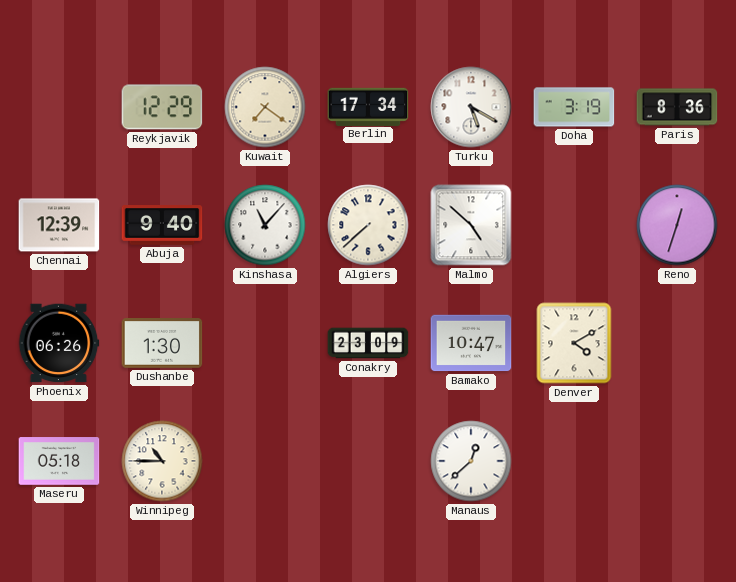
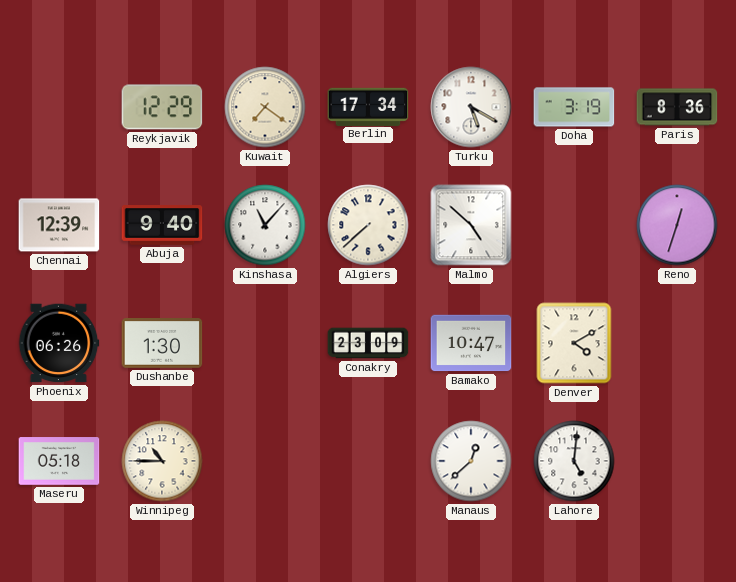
Lahore: none -> 5:01 (574, 461)
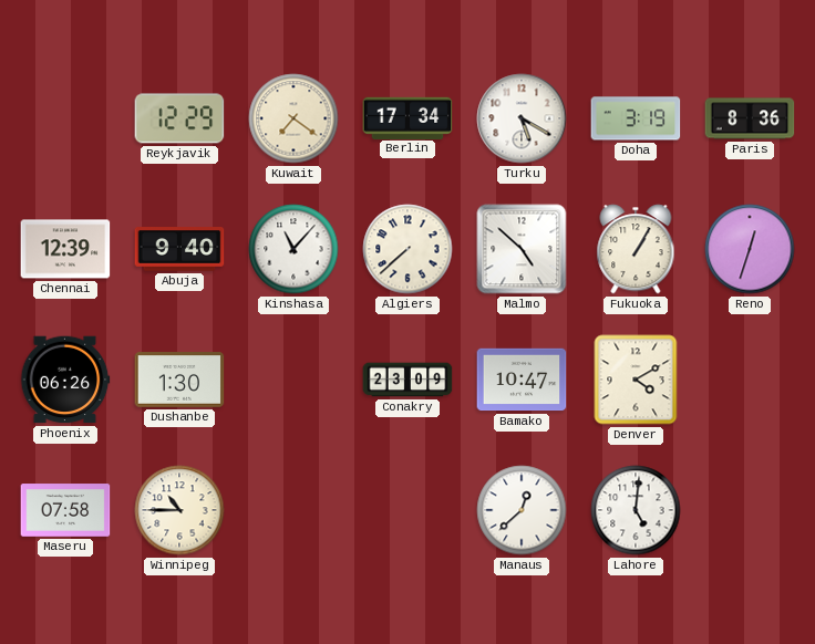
Fukuoka: none -> 1:05 (636, 249)
Maseru: 05:18 -> 07:58 (65, 510)
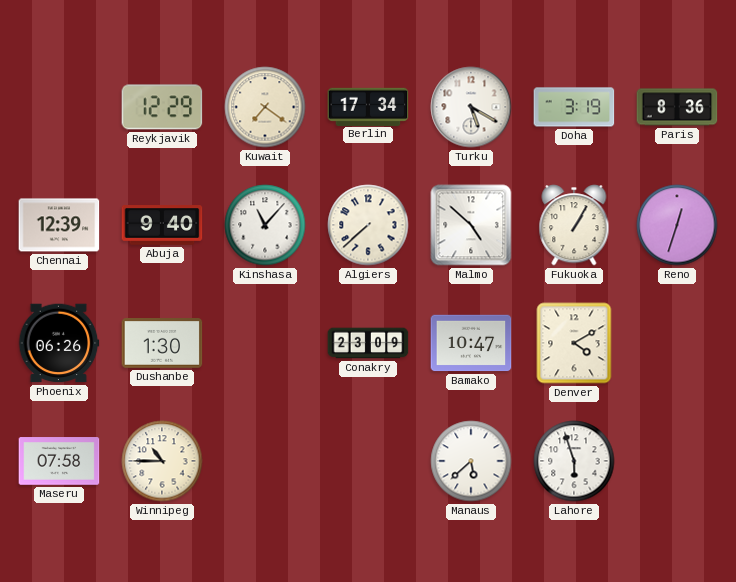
Manaus: 12:38 -> 5:38 (471, 461)
Lahore: 5:01 -> 5:57 (574, 461)
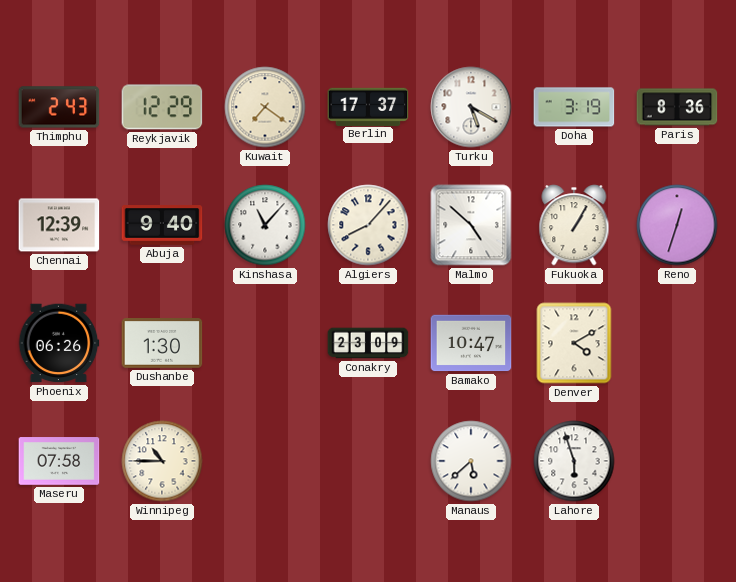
Thimphu: none -> 2:43 (59, 107)
Berlin: 17:34 -> 17:37 (368, 106)
Algiers: 7:38 -> 8:07 (368, 225)
